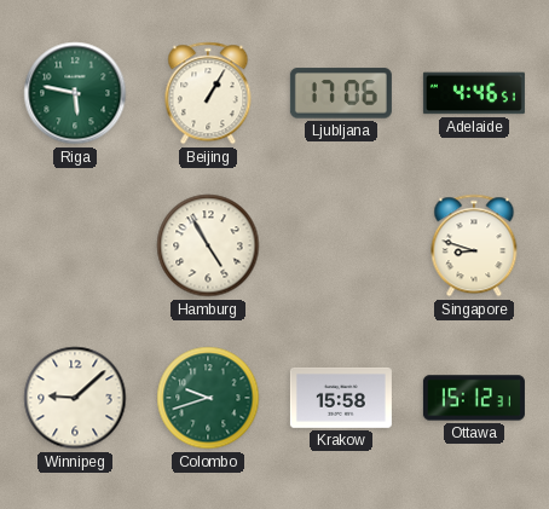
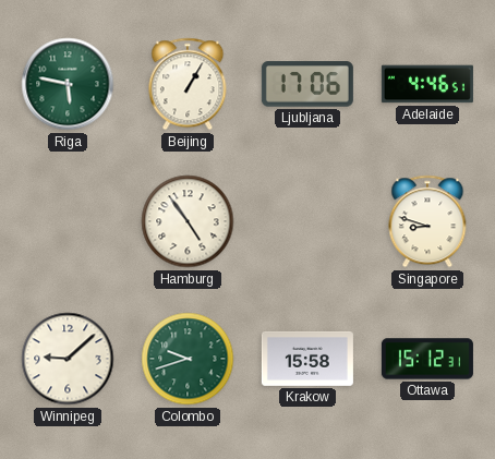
Hamburg: 4:55 -> 4:54 (188, 221)
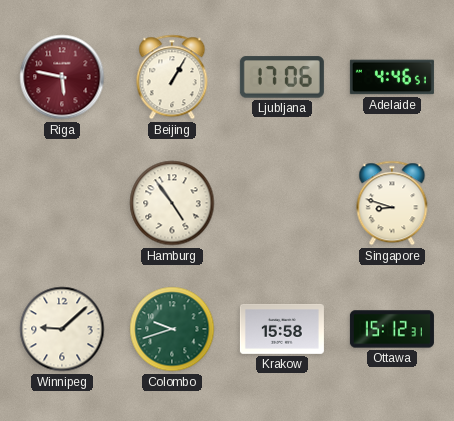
Riga dial: green -> burgundy (62, 77)
